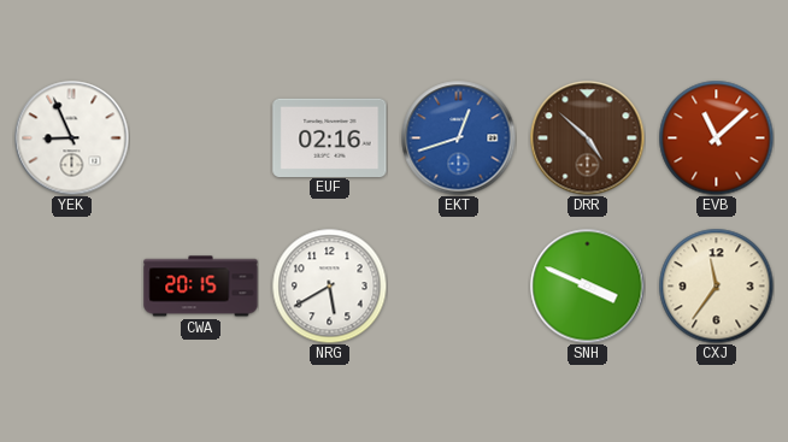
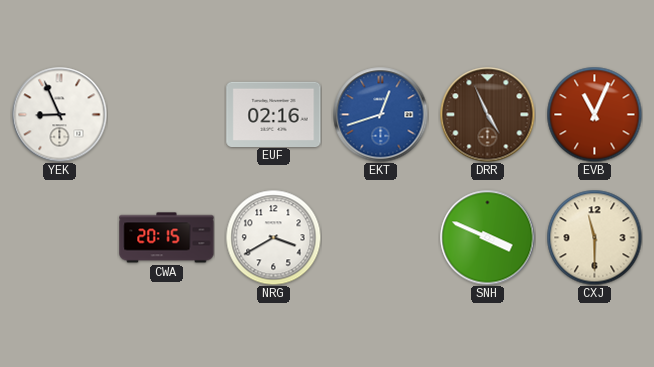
DRR: 4:52 -> 4:56 (487, 114)
EVB: 11:08 -> 11:04 (594, 114)
NRG: 5:40 -> 3:40 (273, 237)
CXJ: 11:36 -> 11:30 (594, 237)
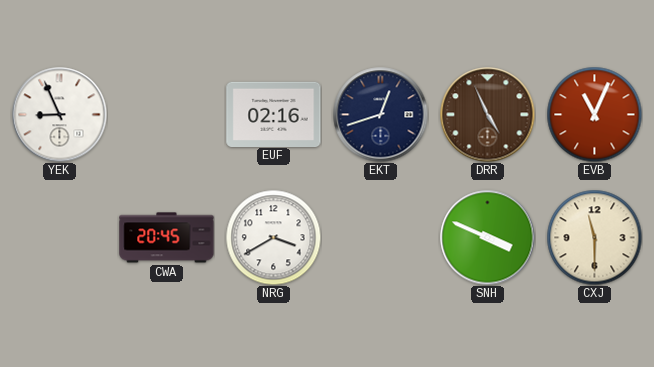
EKT dial: blue -> navy (380, 114)
CWA: 20:15 -> 20:45 (167, 238)
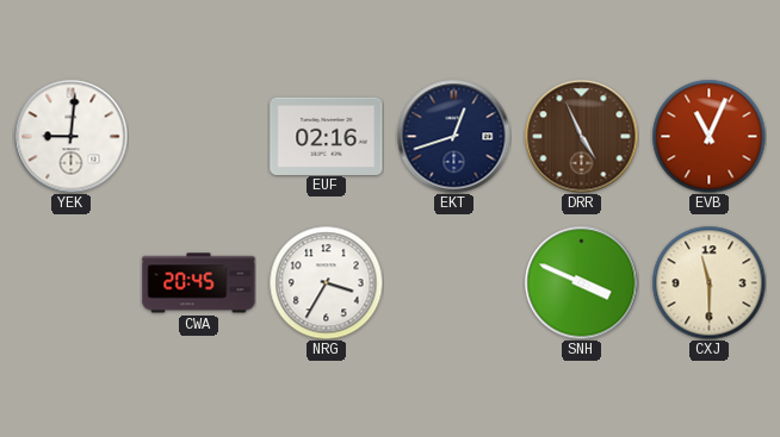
YEK: 8:56 -> 9:01 (70, 136)
NRG: 3:40 -> 3:35 (326, 282)
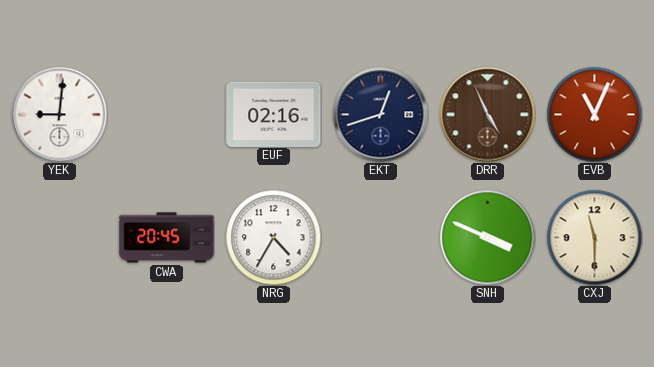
NRG: 3:35 -> 4:35 (273, 237)
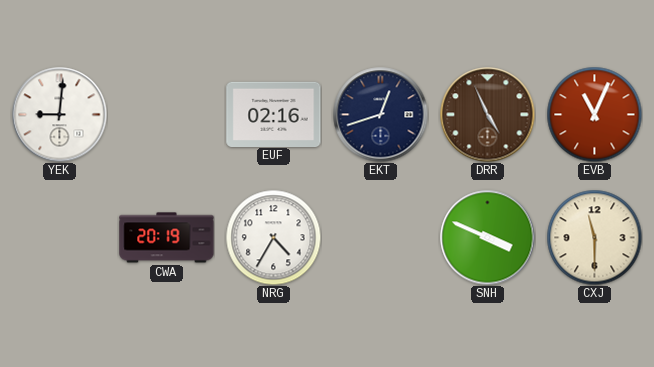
CWA: 20:45 -> 20:19 (167, 238)
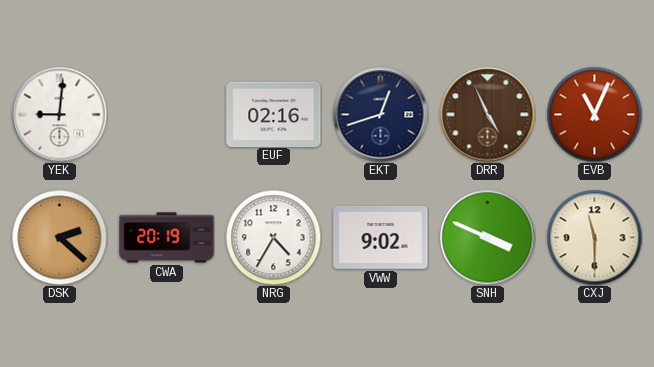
DSK: none -> 2:22 (59, 237)
VWW: none -> 9:02 (381, 237)
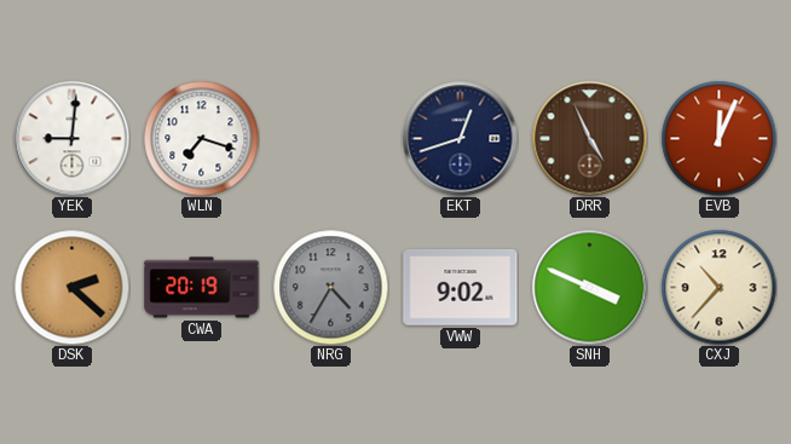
WLN: none -> 7:18 (201, 138)
EUF: 02:16 -> none (274, 114)
EVB: 11:04 -> 12:04 (718, 138)
NRG dial: white -> grey (330, 287)
CXJ: 11:30 -> 10:37 (718, 287)
